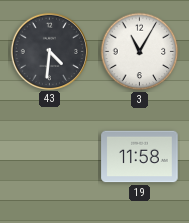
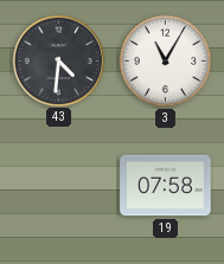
19: 11:58 -> 07:58 (166, 186)
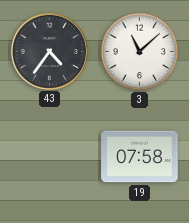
43: 4:31 -> 4:36 (49, 51)
3: 11:05 -> 11:08 (140, 52)
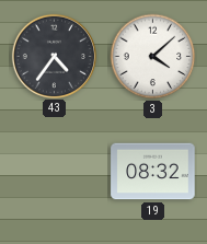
3: 11:08 -> 4:08 (153, 57)
19: 07:58 -> 08:32 (153, 172)
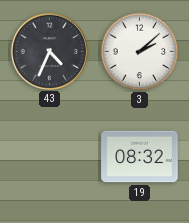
43: 4:36 -> 4:34 (49, 51)
3: 4:08 -> 2:08 (140, 52)
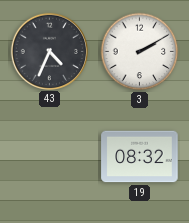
3: 2:08 -> 2:10 (140, 52)
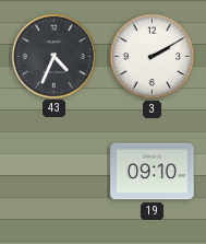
19: 08:32 -> 09:10 (153, 172)
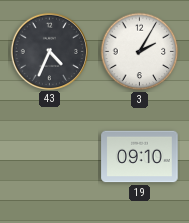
3: 2:10 -> 2:05 (140, 52)
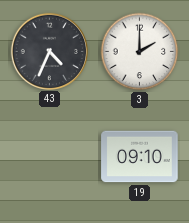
3: 2:05 -> 2:00 (140, 52)
